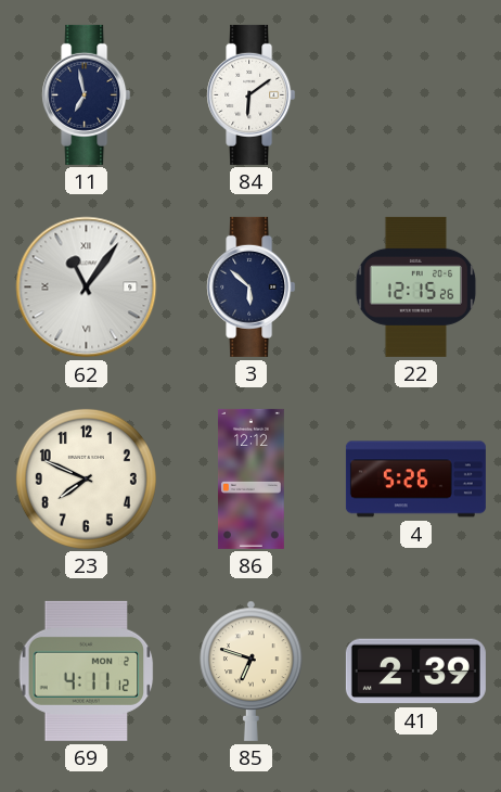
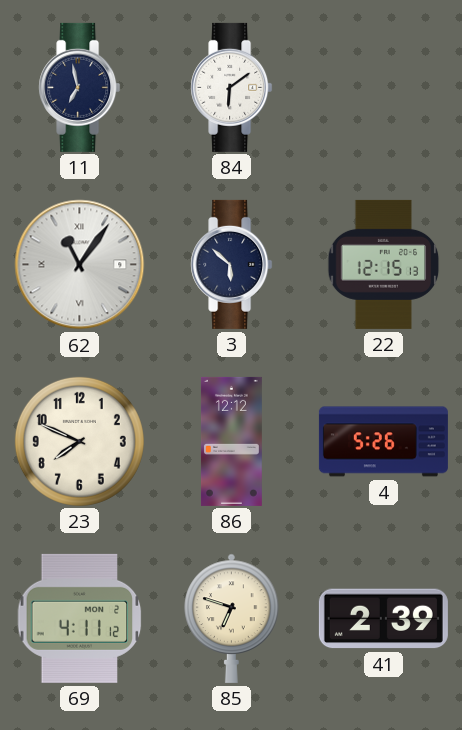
22: 12:15:26 -> 12:15:13 (384, 264)
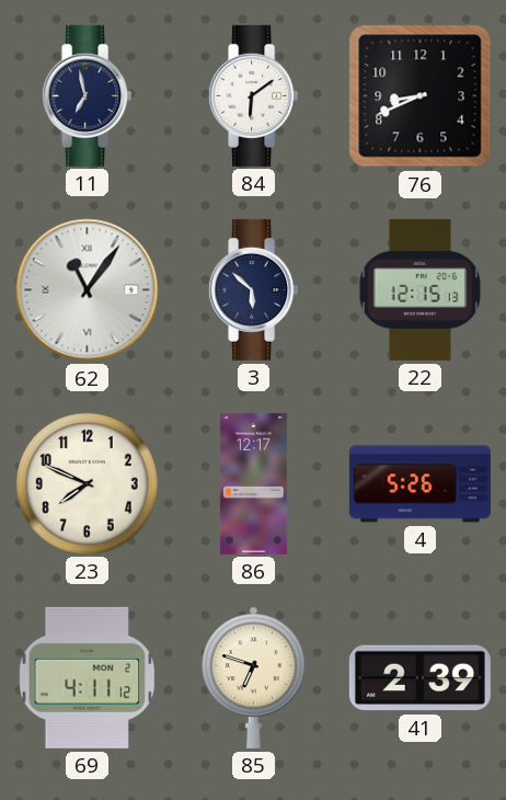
76: none -> 8:41 (421, 96)
86: 12:12 -> 12:17 (253, 483)
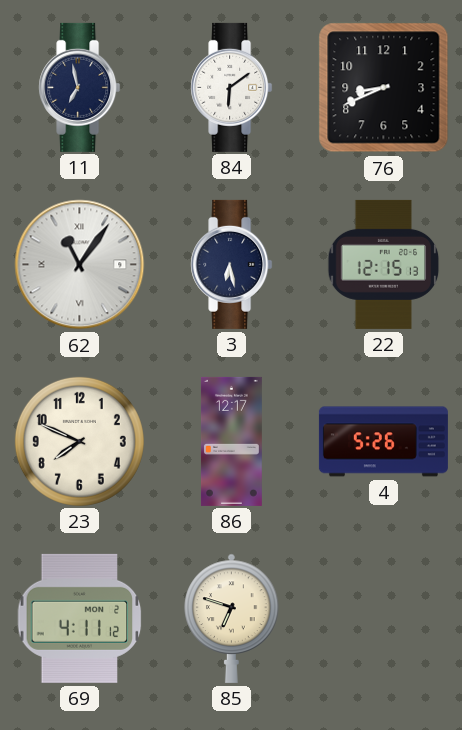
3: 5:52 -> 6:28 (232, 264)
41: 2:39 -> none (419, 678)
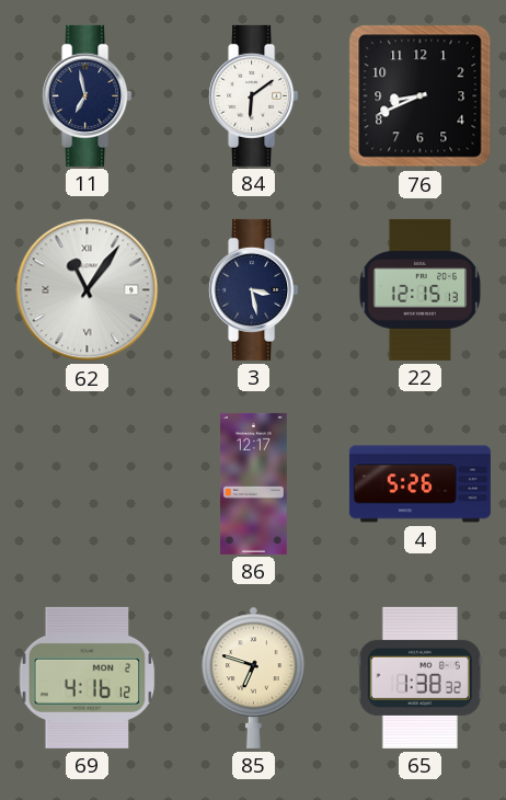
3: 6:28 -> 3:28 (254, 289)
23: 7:49 -> none (79, 441)
69: 4:11 -> 4:16 (88, 677)
65: none -> 1:38 (419, 677)
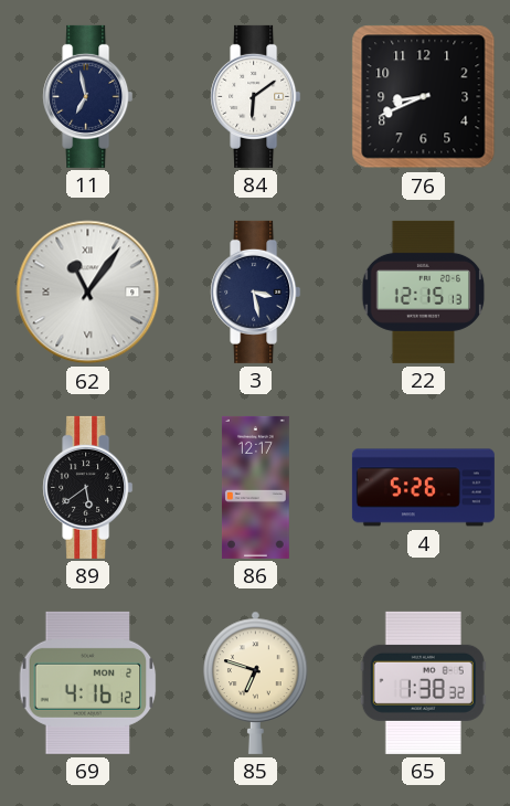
89: none -> 5:39 (88, 487)
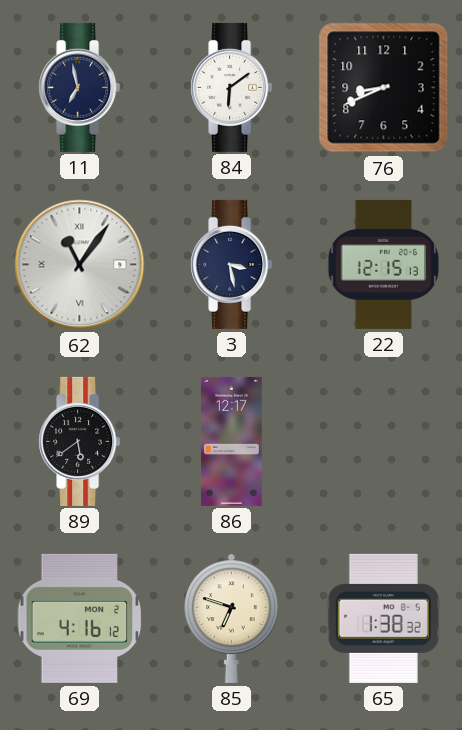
4: 5:26 -> none (423, 488)
